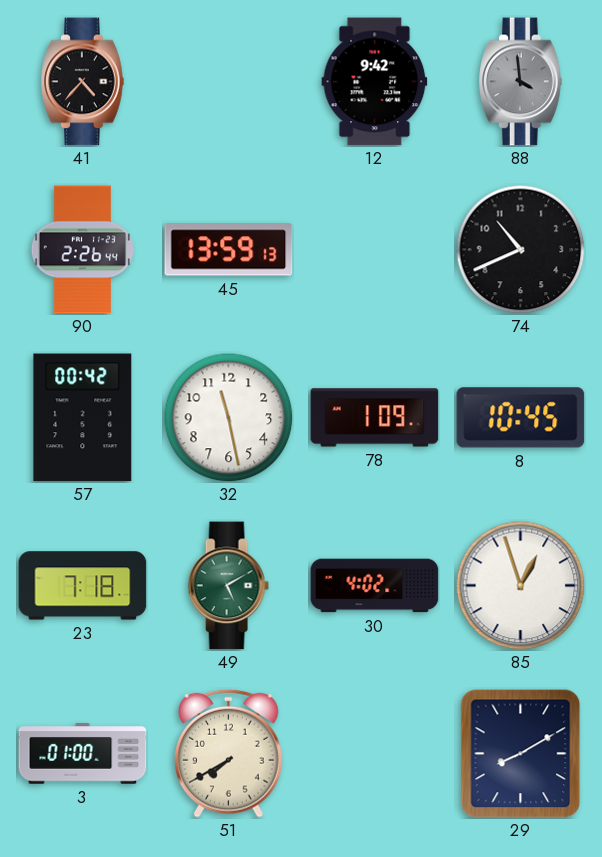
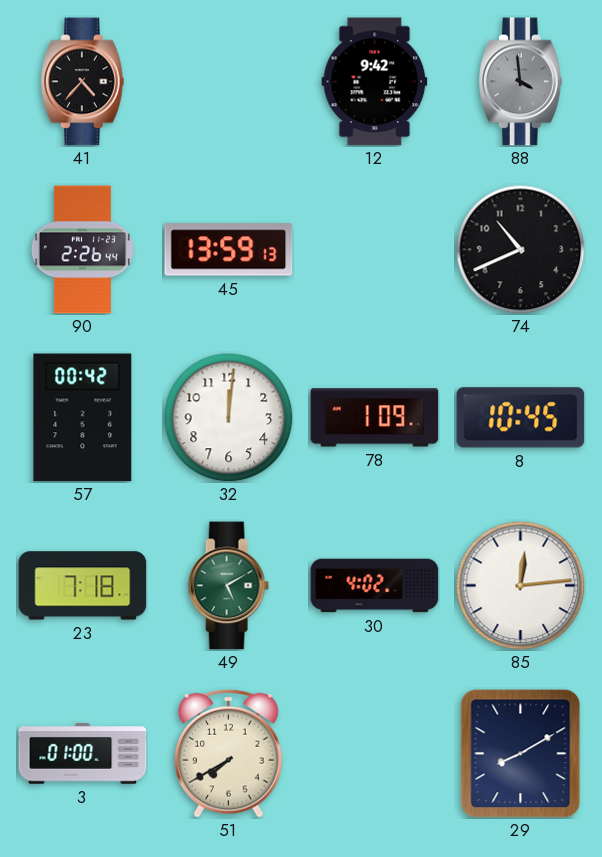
32: 11:28 -> 12:01 (228, 417)
85: 12:57 -> 12:14 (520, 585)
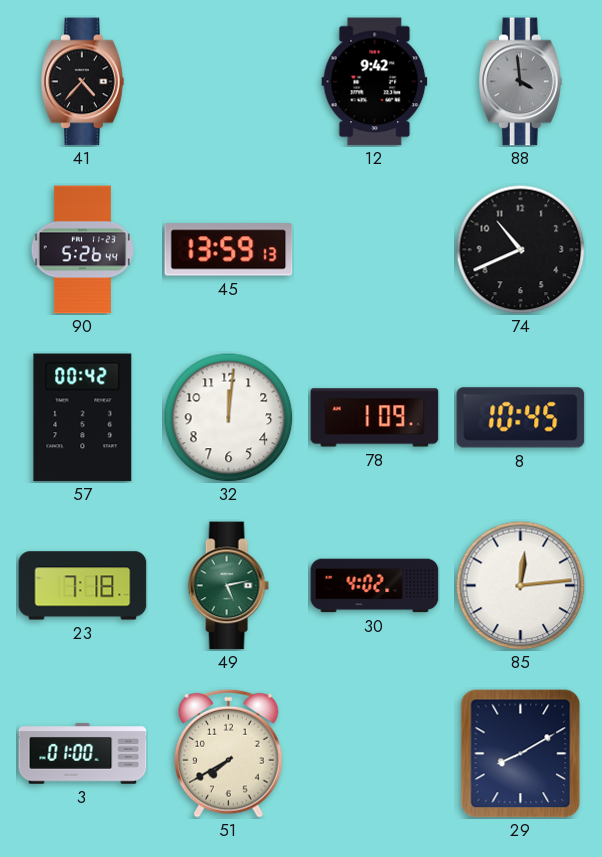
90: 2:26 -> 5:26 (82, 250)
49: 5:10 -> 5:13 (228, 586)
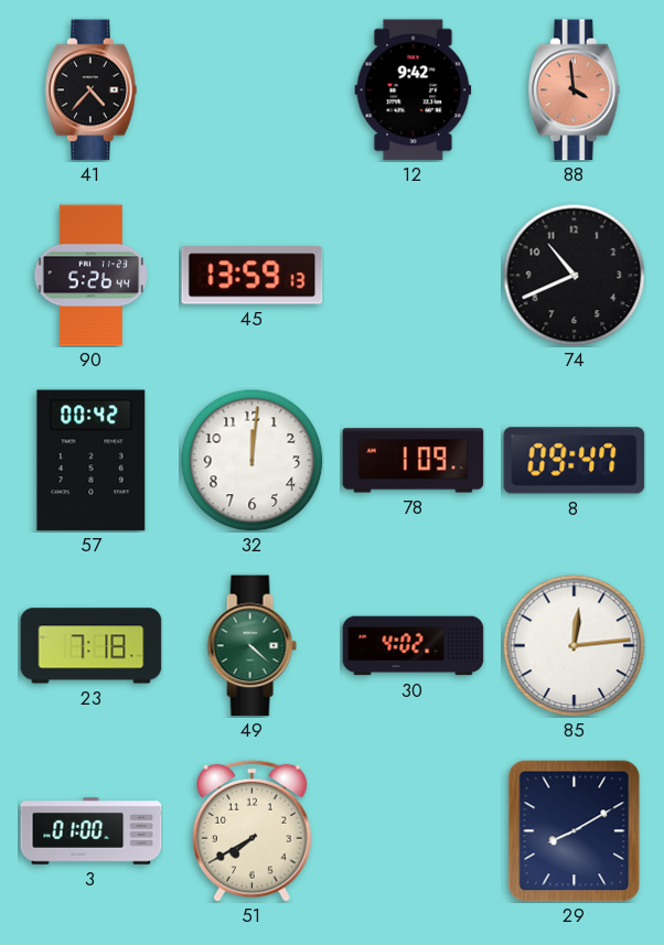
88 dial: grey -> salmon (575, 90)
8: 10:45 -> 09:47 (575, 461)
49: 5:13 -> 4:22 (251, 646)
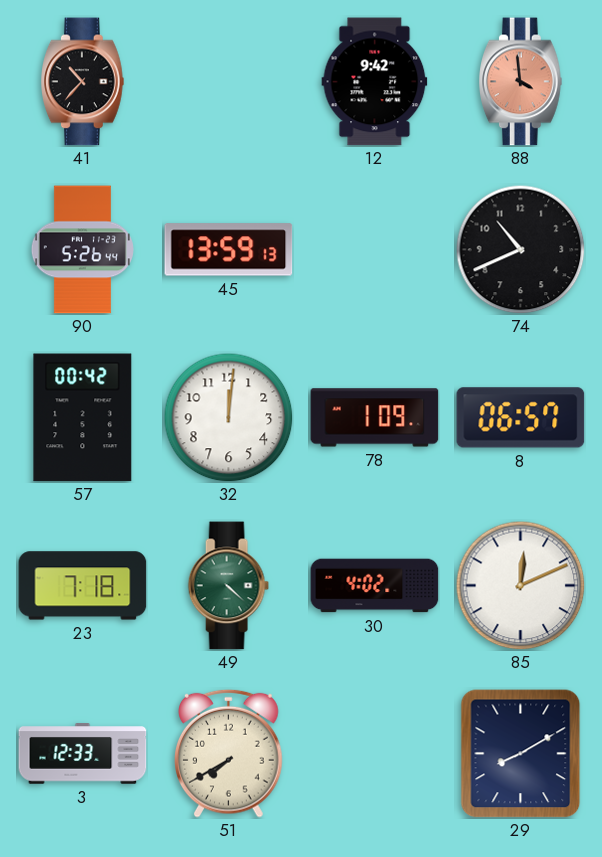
41: 4:37 -> 10:37 (83, 82)
8: 09:47 -> 06:57 (521, 418)
85: 12:14 -> 12:11 (520, 585)
3: 01:00 -> 12:33 (83, 754)
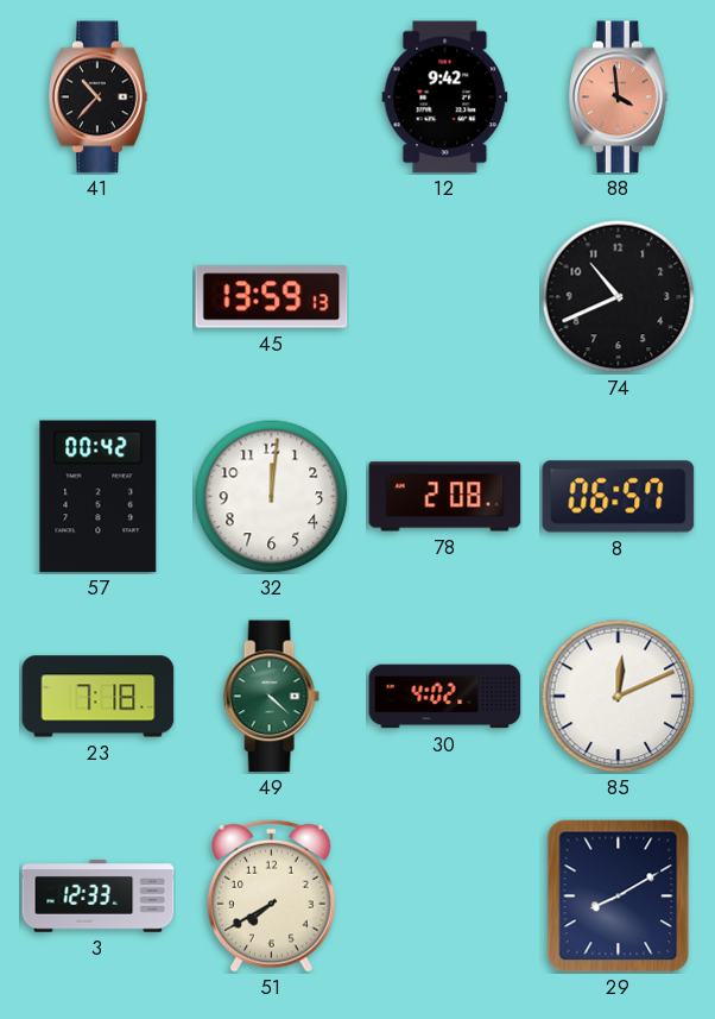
90: 5:26 -> none (82, 250)
78: 1:09 -> 2:08 (445, 497)
